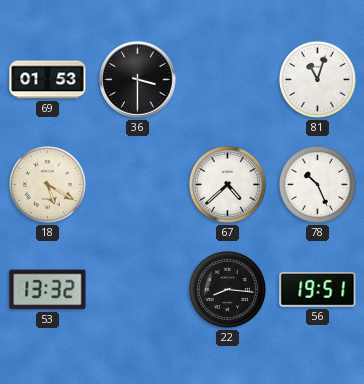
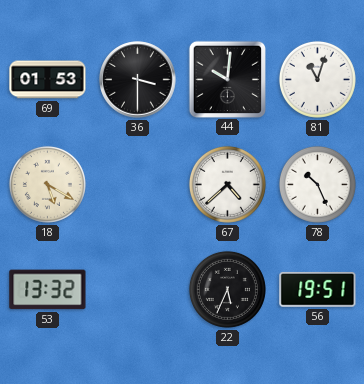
44: none -> 10:01 (227, 79)
22: 8:16 -> 5:34 (227, 289)
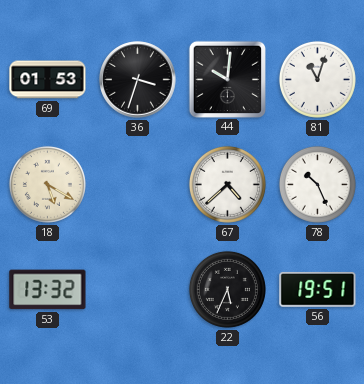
36: 3:30 -> 3:33 (138, 80)
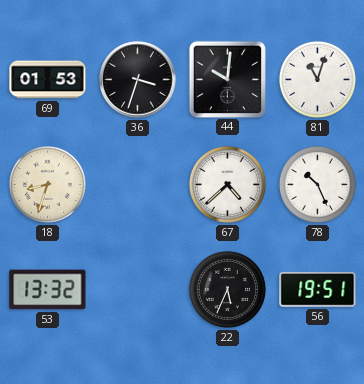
18: 5:20 -> 8:33 (47, 184)
